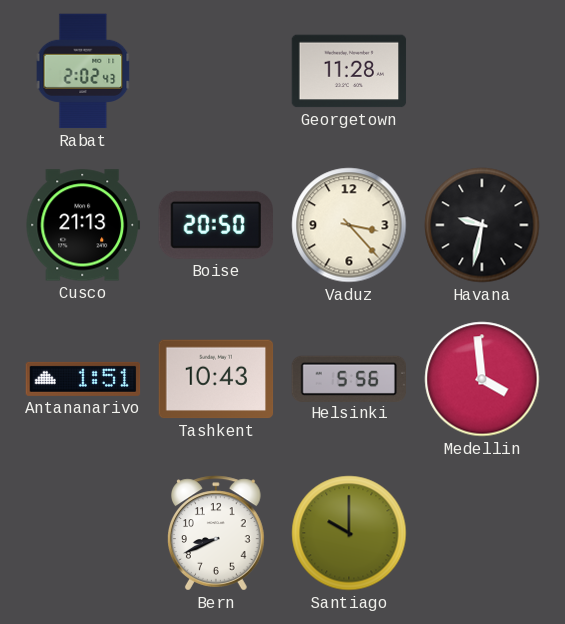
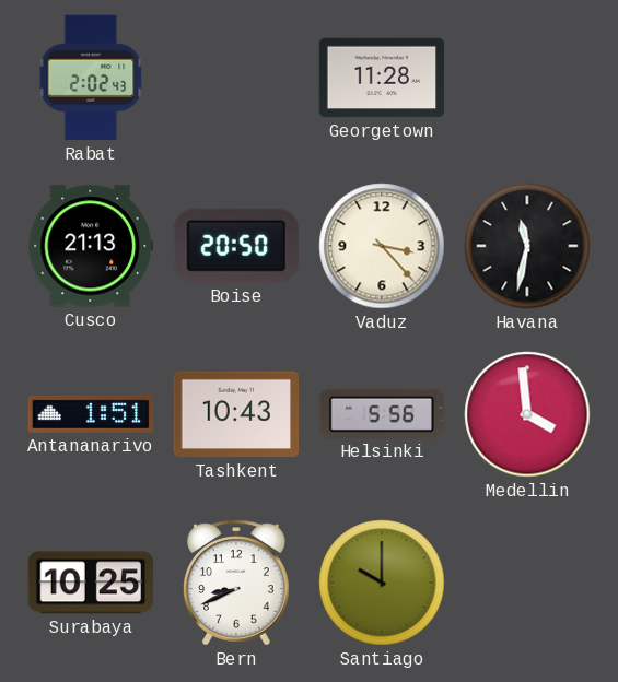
Havana: 9:32 -> 11:32 (527, 246)
Surabaya: none -> 10:25 (91, 583)
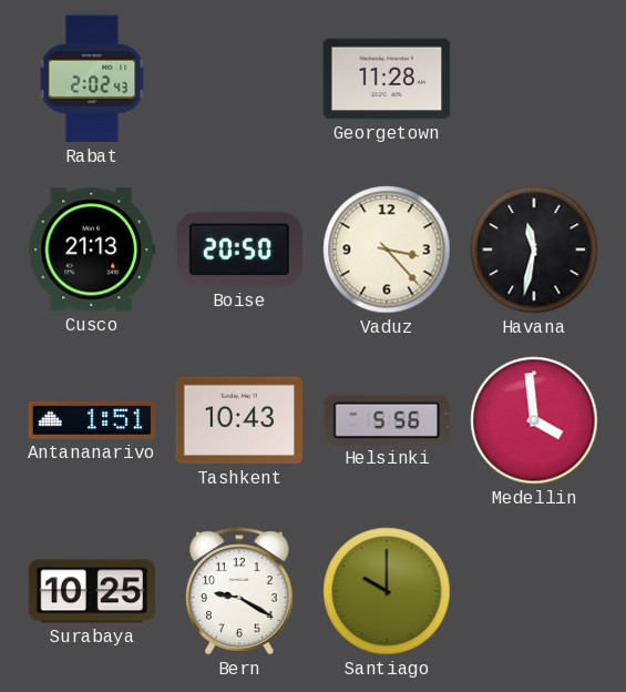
Bern: 8:41 -> 9:20 (240, 591)
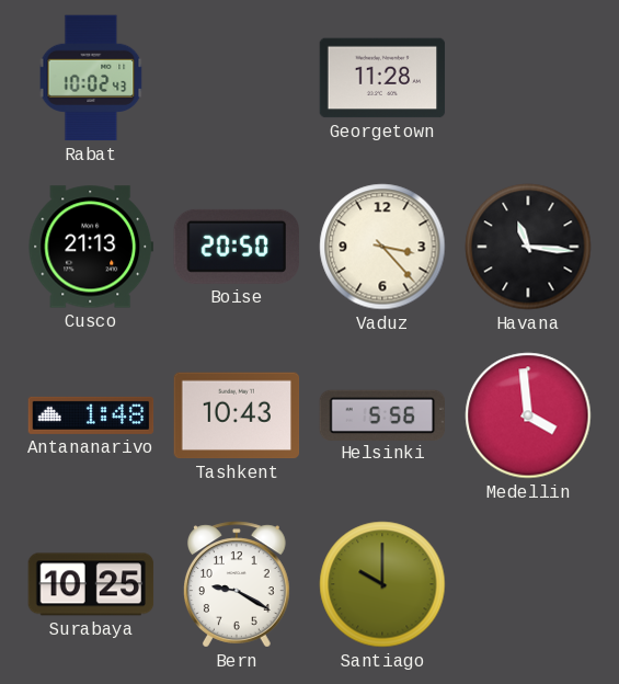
Rabat: 2:02 -> 10:02 (91, 78)
Havana: 11:32 -> 11:16 (528, 247)
Antananarivo: 1:51 -> 1:48 (91, 415)
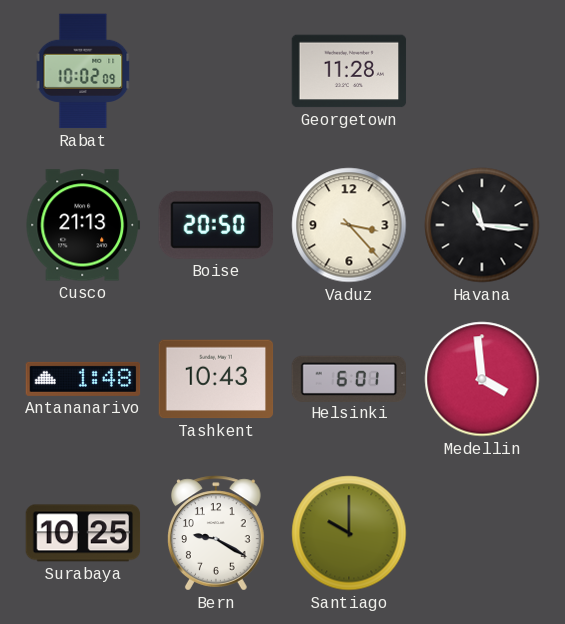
Rabat: 10:02:43 -> 10:02:09 (83, 71)
Helsinki: 5:56 -> 6:01 (349, 378)
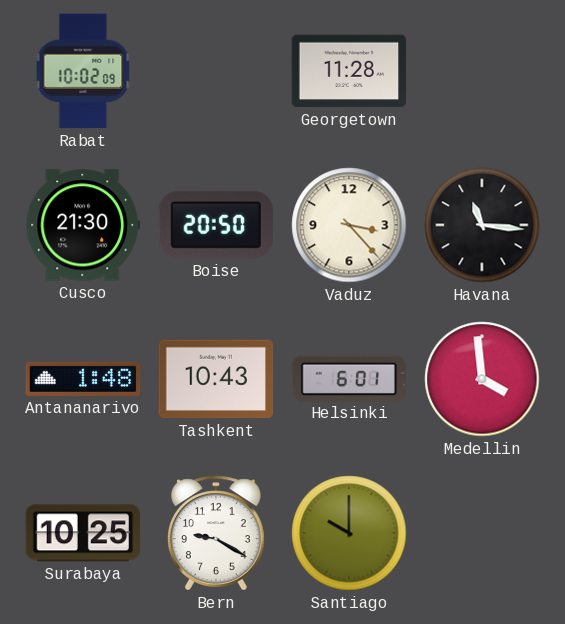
Cusco: 21:13 -> 21:30 (83, 225)
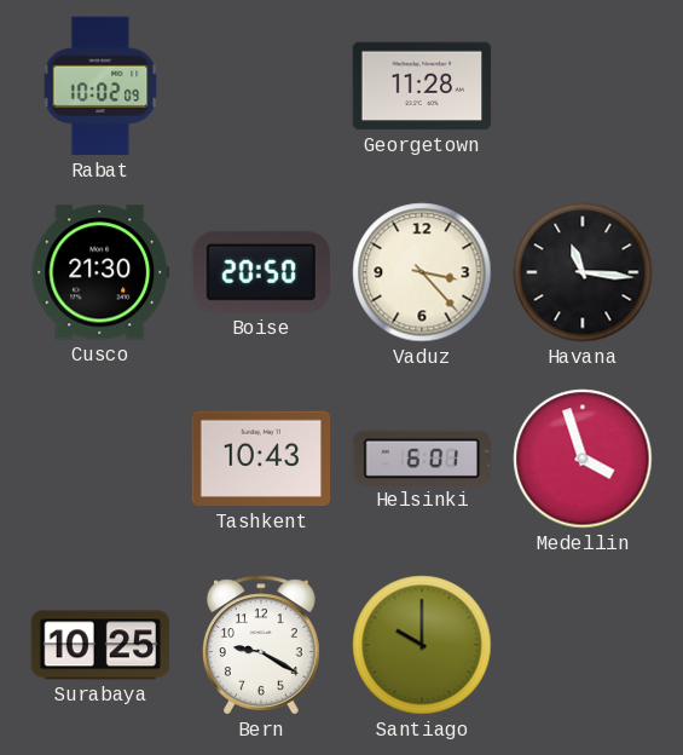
Antananarivo: 1:48 -> none (83, 379)
Medellin: 3:59 -> 3:57 (583, 459)
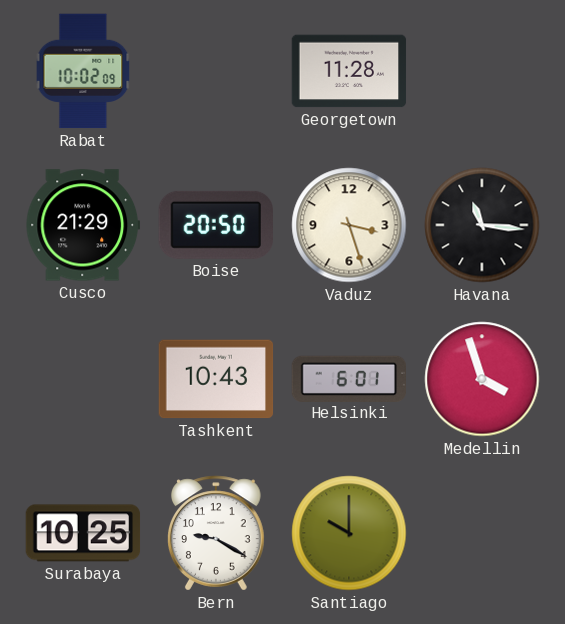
Cusco: 21:30 -> 21:29 (83, 225)
Vaduz: 3:23 -> 3:27 (349, 225)
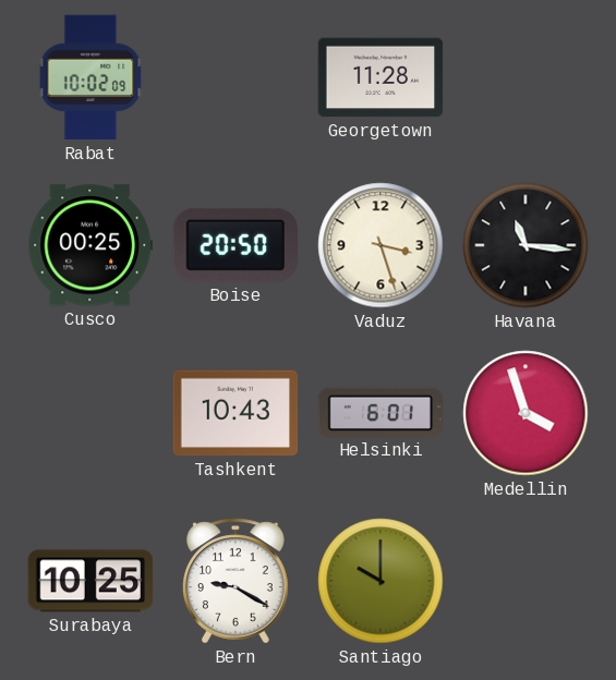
Cusco: 21:29 -> 00:25 (90, 245)
